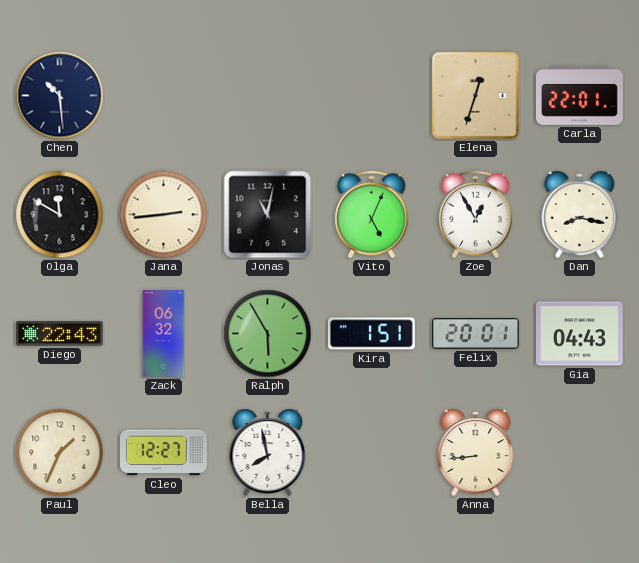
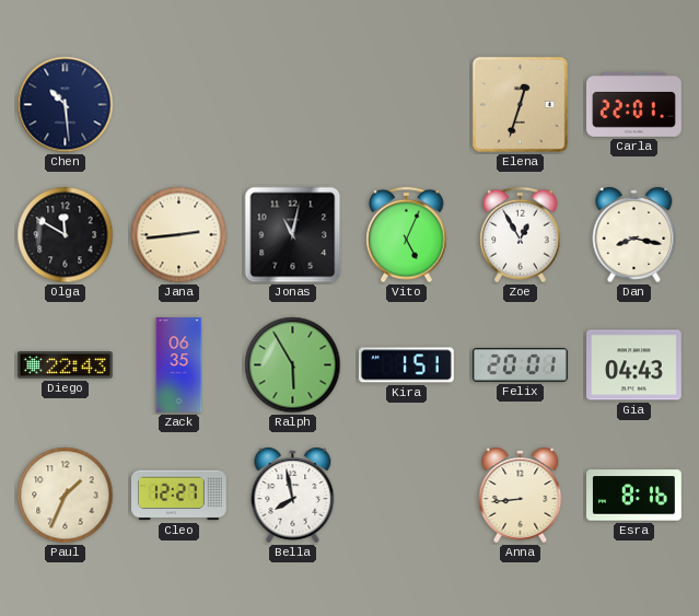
Zack: 06:32 -> 06:35 (179, 365)
Esra: none -> 8:16 (634, 496)
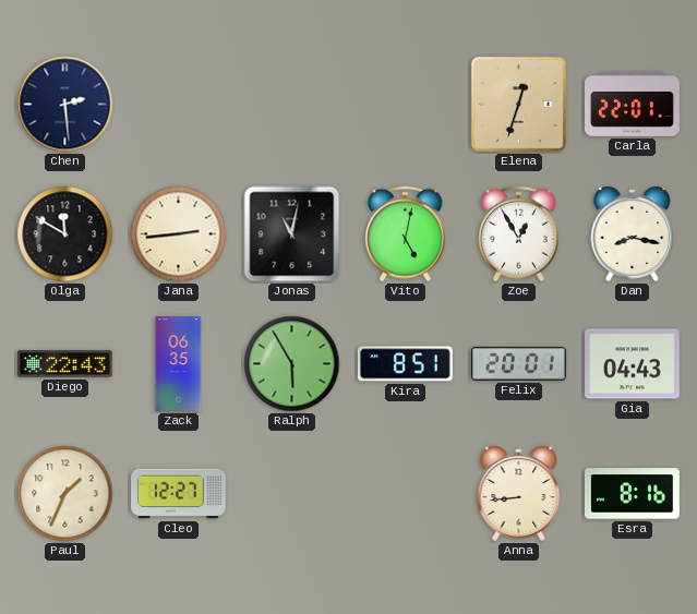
Chen: 10:29 -> 2:29 (65, 105)
Vito: 5:04 -> 5:02 (406, 234)
Kira: 1:51 -> 8:51 (405, 364)
Bella: 7:58 -> none (293, 495)
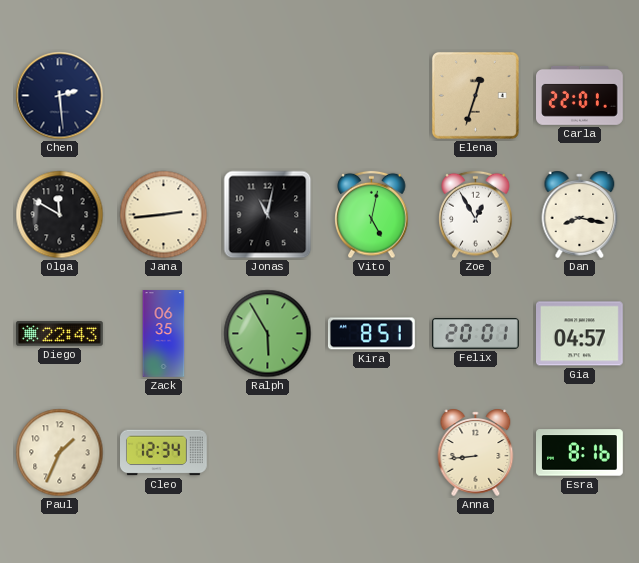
Gia: 04:43 -> 04:57 (580, 334)
Cleo: 12:27 -> 12:34 (164, 453)
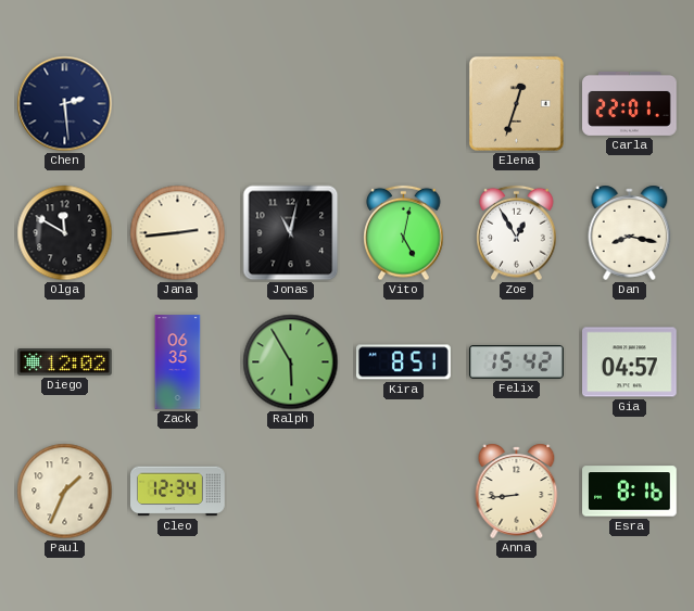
Diego: 22:43 -> 12:02 (65, 362)
Felix: 20:01 -> 15:42 (517, 362)
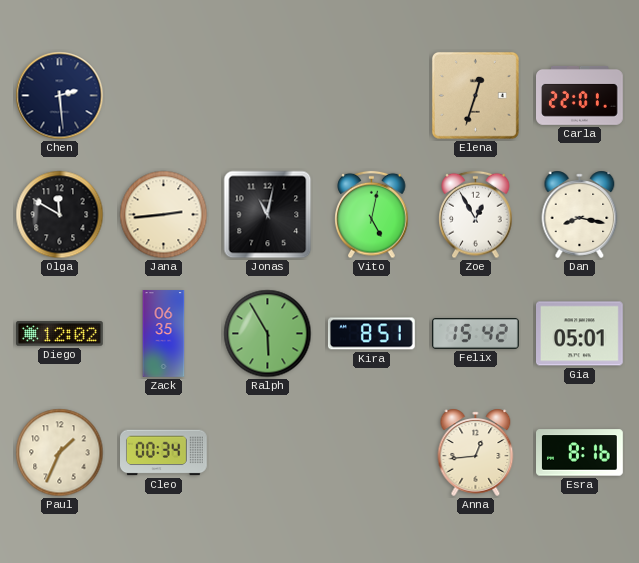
Gia: 04:57 -> 05:01 (580, 334)
Cleo: 12:34 -> 00:34 (164, 453)
Anna: 8:44 -> 12:44 (476, 452)
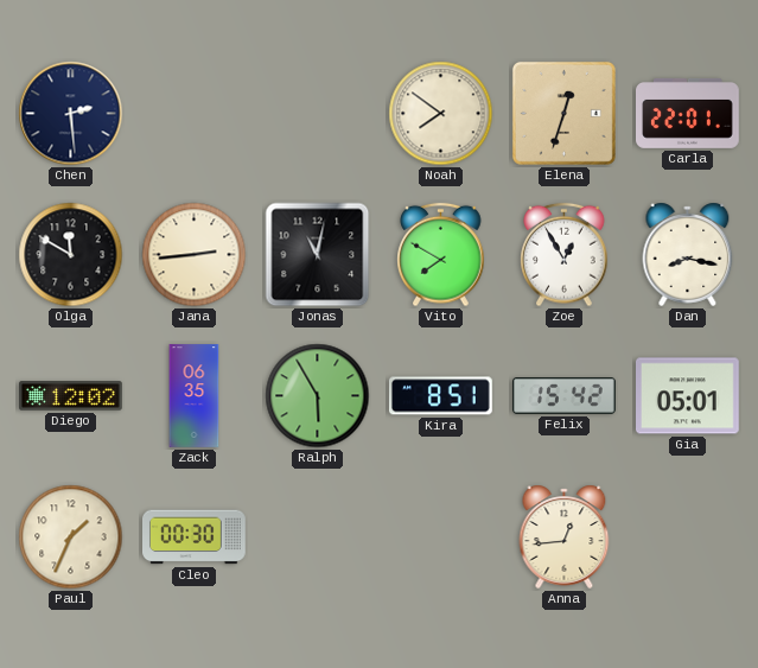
Noah: none -> 7:51 (441, 114)
Vito: 5:02 -> 7:50 (441, 255)
Cleo: 00:34 -> 00:30 (195, 537)
Esra: 8:16 -> none (580, 453)
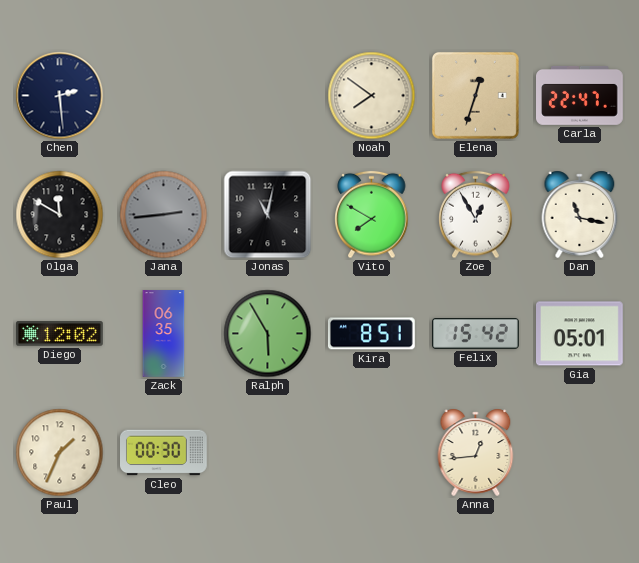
Carla: 22:01 -> 22:47 (580, 96)
Jana dial: cream -> grey (164, 215)
Dan: 8:17 -> 11:17 (580, 214)
